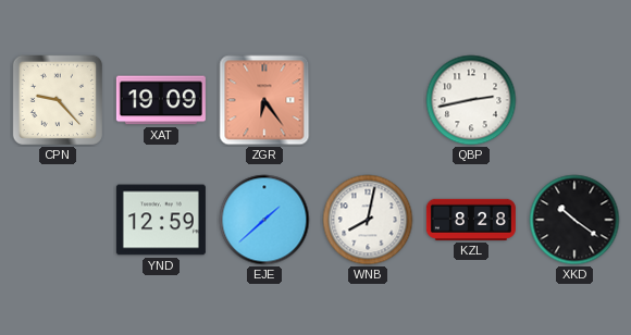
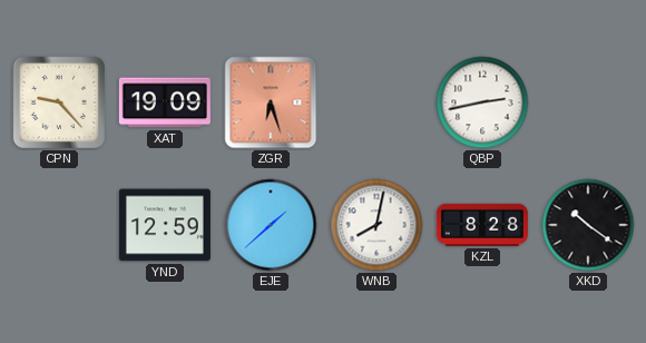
ZGR: 6:24 -> 6:27 (271, 102)
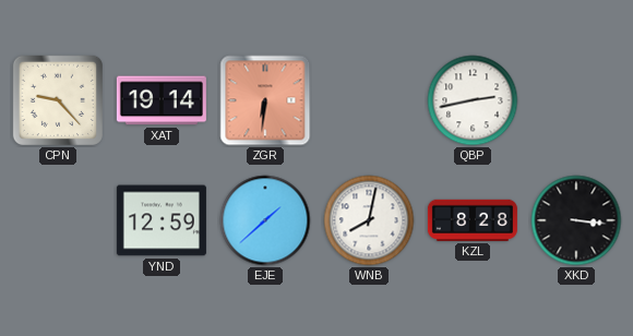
XAT: 19:09 -> 19:14 (162, 100)
ZGR: 6:27 -> 6:31 (265, 100)
XKD: 10:21 -> 3:16 (576, 220)
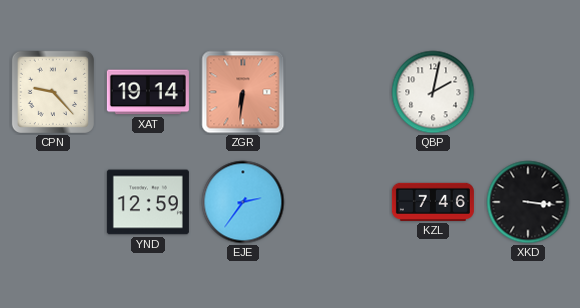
QBP: 2:43 -> 2:02 (433, 92)
EJE: 1:38 -> 2:36 (243, 202)
WNB: 8:02 -> none (369, 220)
KZL: 8:28 -> 7:46 (433, 202)
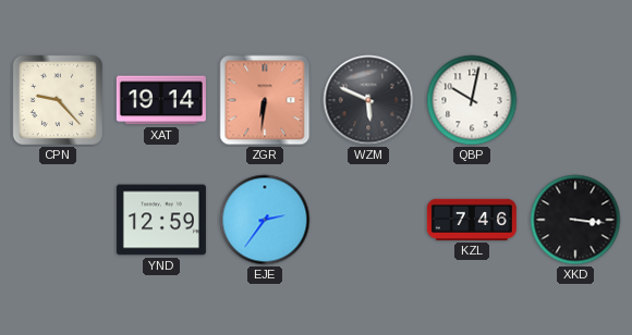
WZM: none -> 5:49 (368, 100)
QBP: 2:02 -> 10:02 (472, 100)
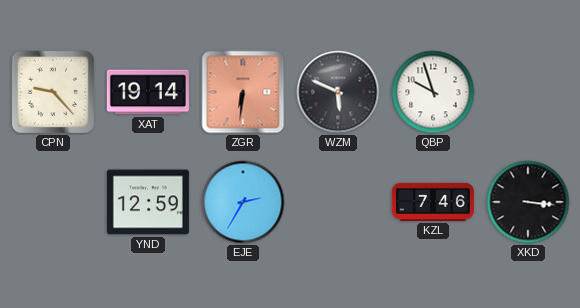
QBP: 10:02 -> 9:57 (433, 92)
EJE: 2:36 -> 2:35 (243, 202)
